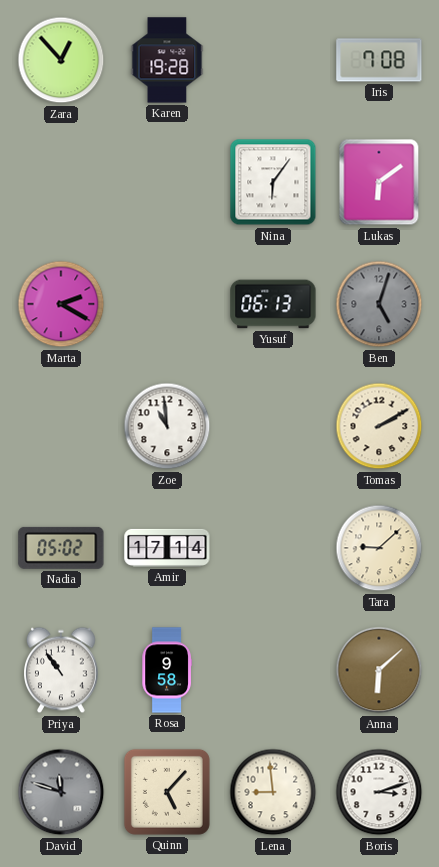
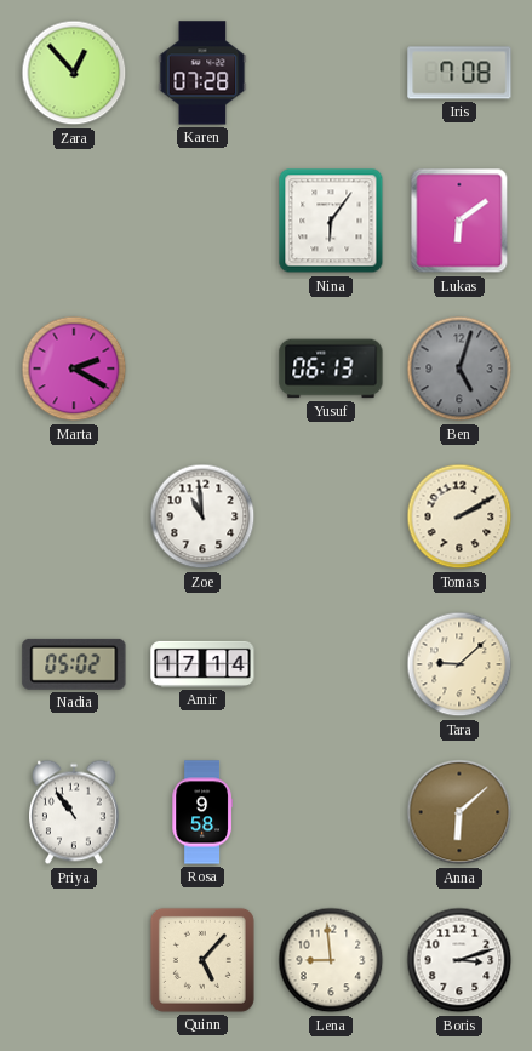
Karen: 19:28 -> 07:28 (202, 73)
David: 11:48 -> none (61, 792)
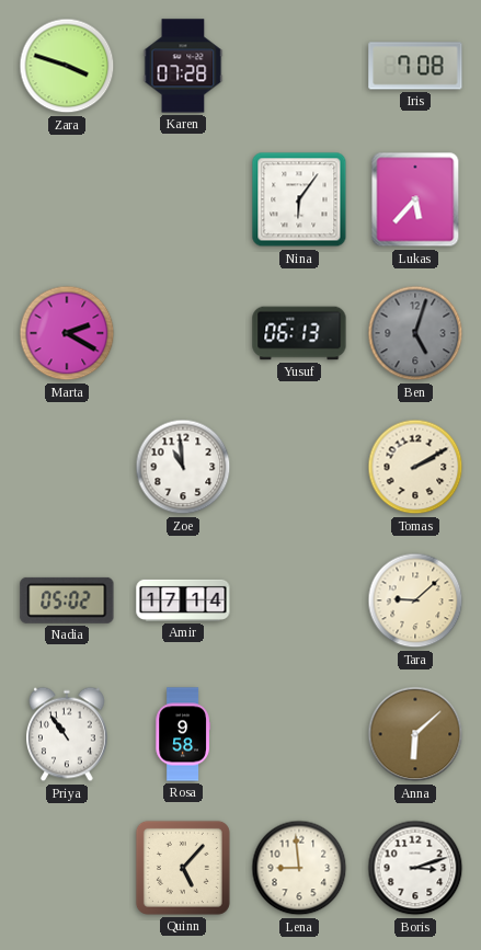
Zara: 12:53 -> 3:48 (67, 66)
Lukas: 6:09 -> 5:37 (415, 199)
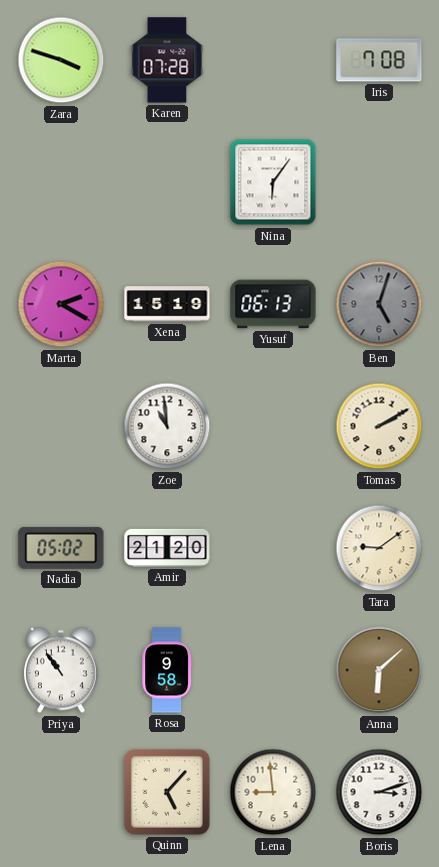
Lukas: 5:37 -> none (415, 199)
Xena: none -> 15:19 (167, 304)
Amir: 17:14 -> 21:20 (167, 548)
Tara: 9:08 -> 9:09 (379, 548)
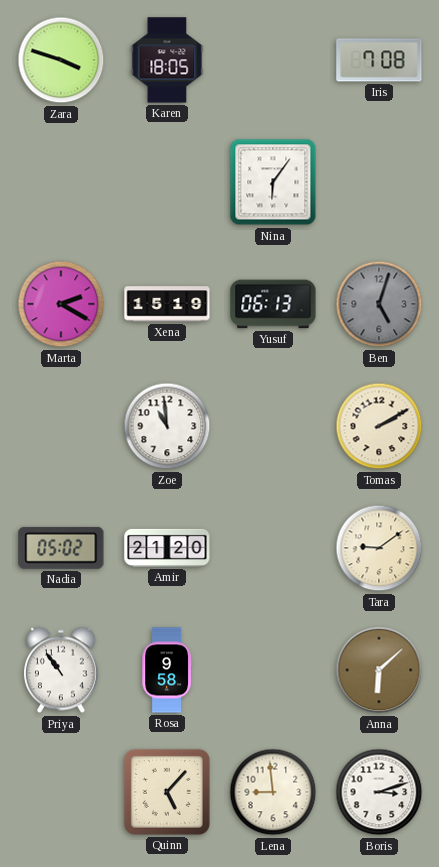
Karen: 07:28 -> 18:05 (167, 60)
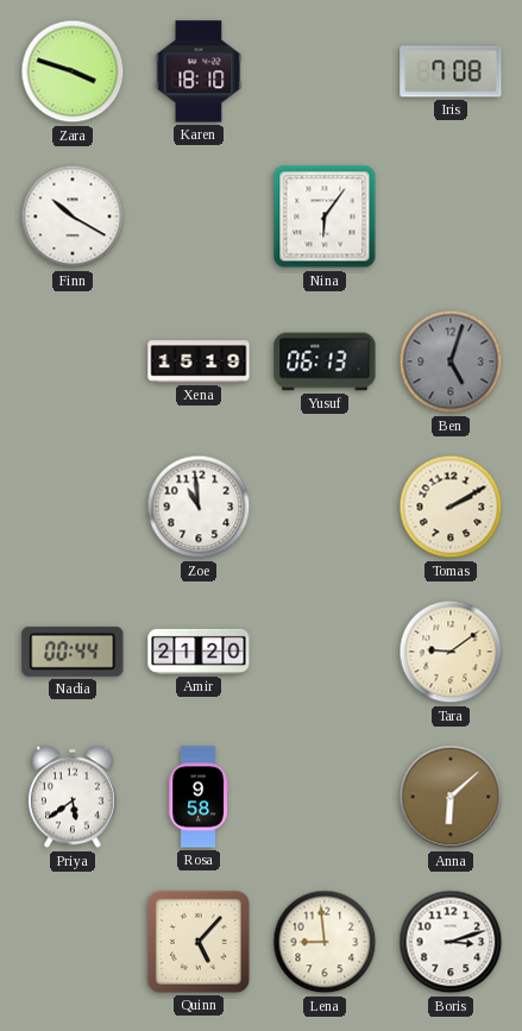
Karen: 18:05 -> 18:10 (199, 71)
Finn: none -> 10:20 (73, 216)
Marta: 2:20 -> none (61, 304)
Nadia: 05:02 -> 00:44 (73, 652)
Priya: 10:54 -> 5:39 (74, 797)
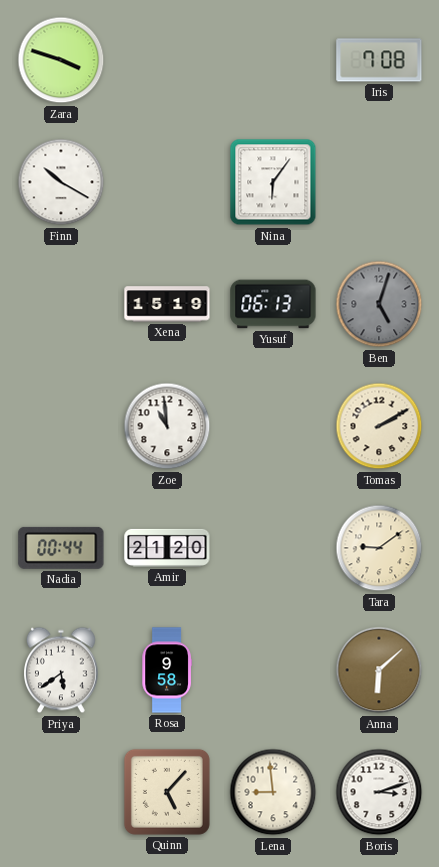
Karen: 18:10 -> none (199, 71)
